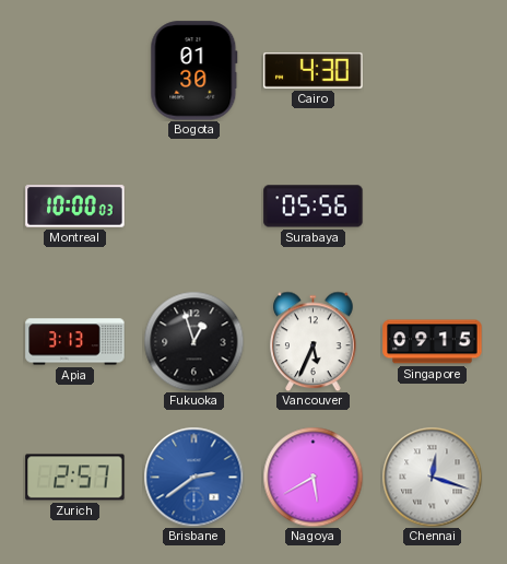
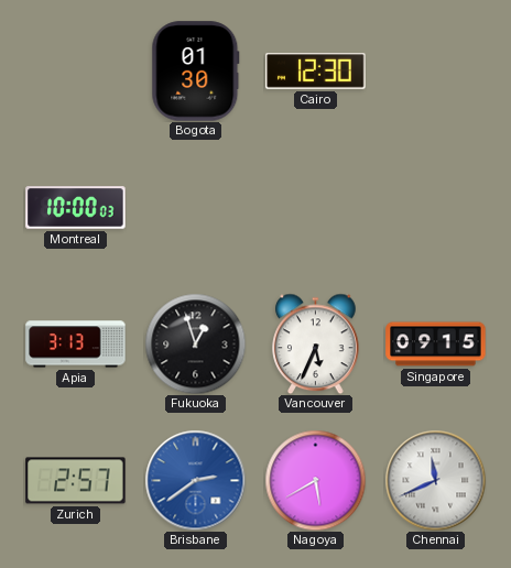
Cairo: 4:30 -> 12:30 (316, 72)
Surabaya: 05:56 -> none (314, 207)
Chennai: 12:18 -> 11:41 (435, 480)
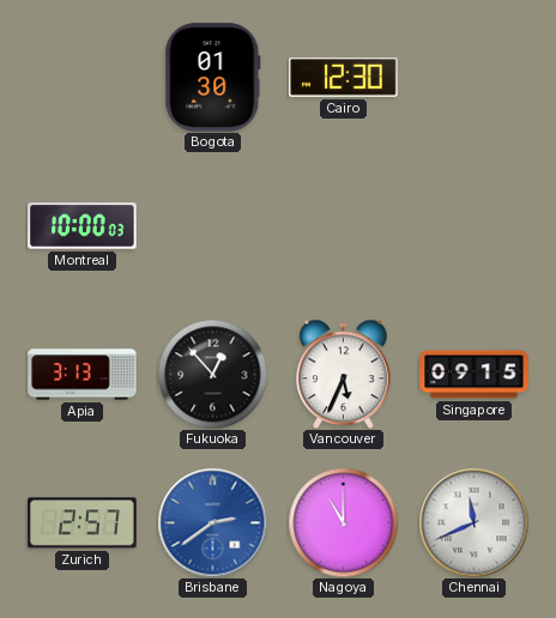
Fukuoka: 12:57 -> 12:53 (212, 374)
Nagoya: 5:40 -> 11:00 (343, 522)
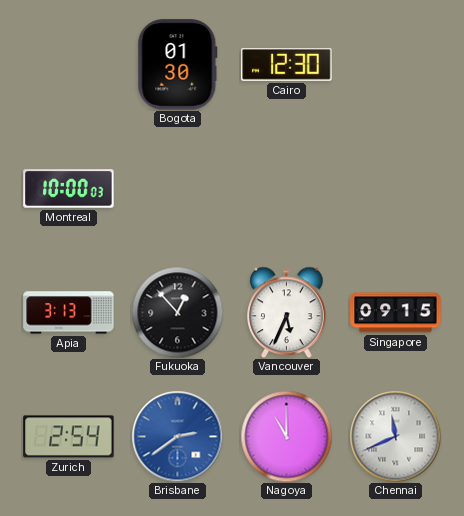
Zurich: 2:57 -> 2:54 (69, 437)
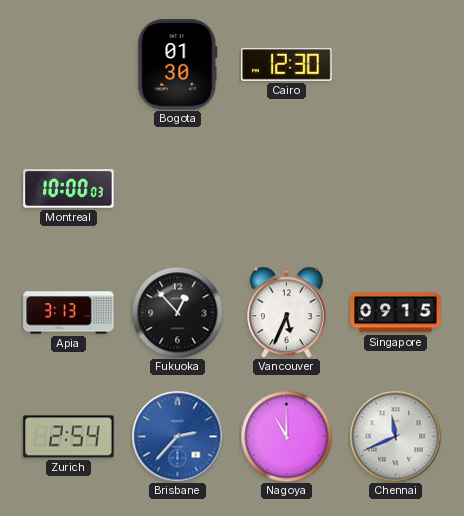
Brisbane: 2:39 -> 2:37 (177, 436)
